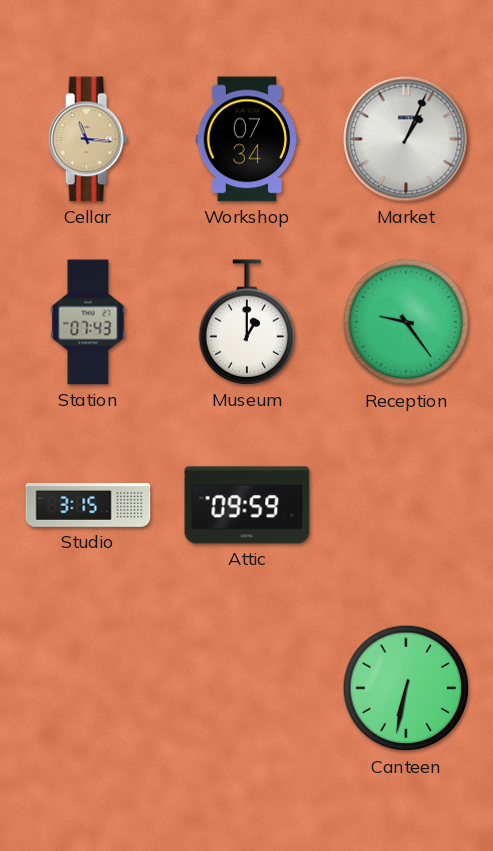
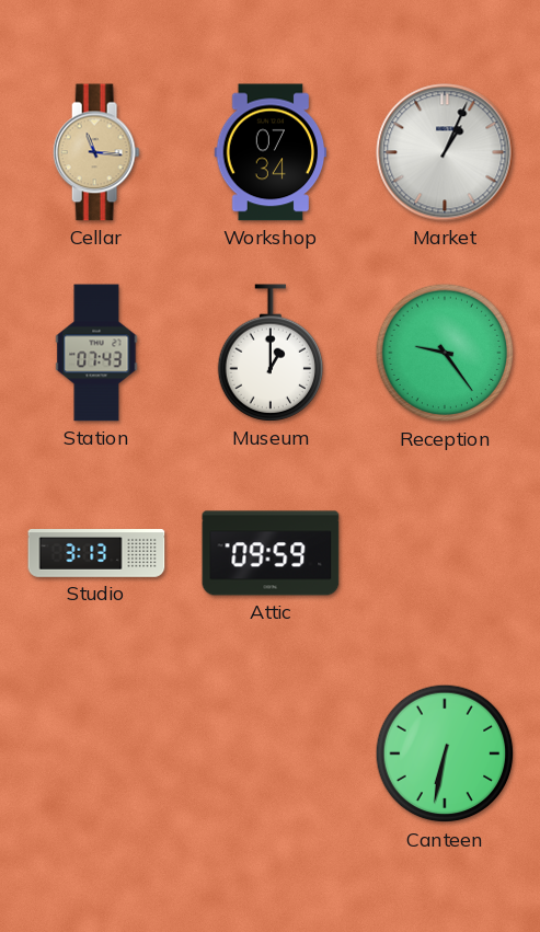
Studio: 3:15 -> 3:13 (96, 554)
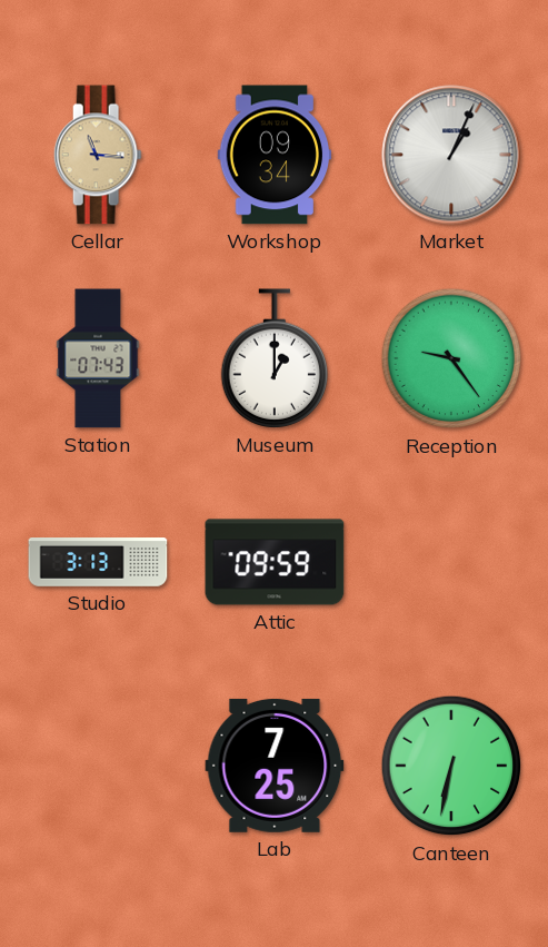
Workshop: 07:34 -> 09:34 (275, 155)
Lab: none -> 7:25 (275, 766)
